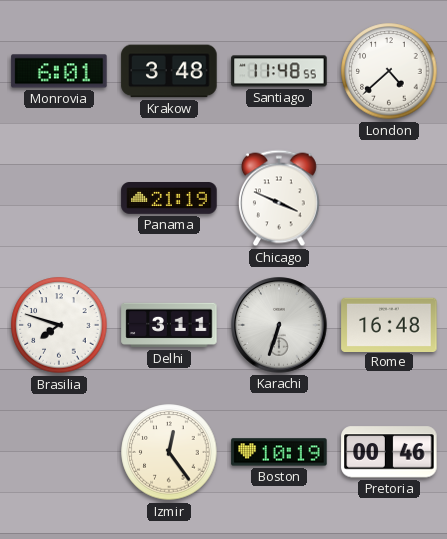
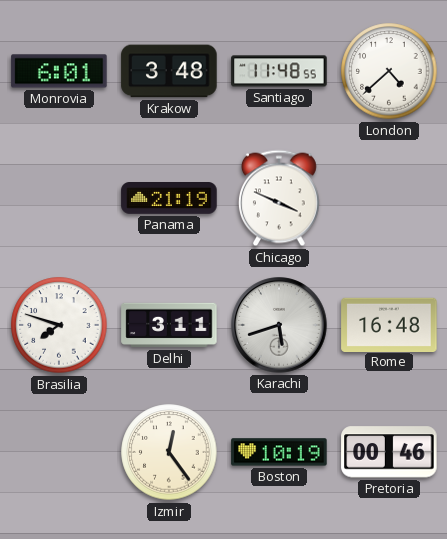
Karachi: 6:33 -> 5:42 (279, 325)
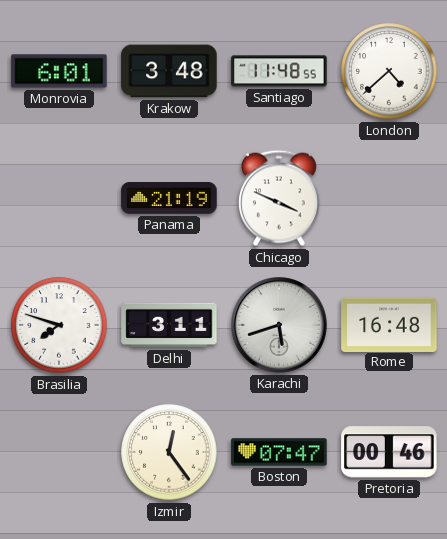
Boston: 10:19 -> 07:47 (279, 452)
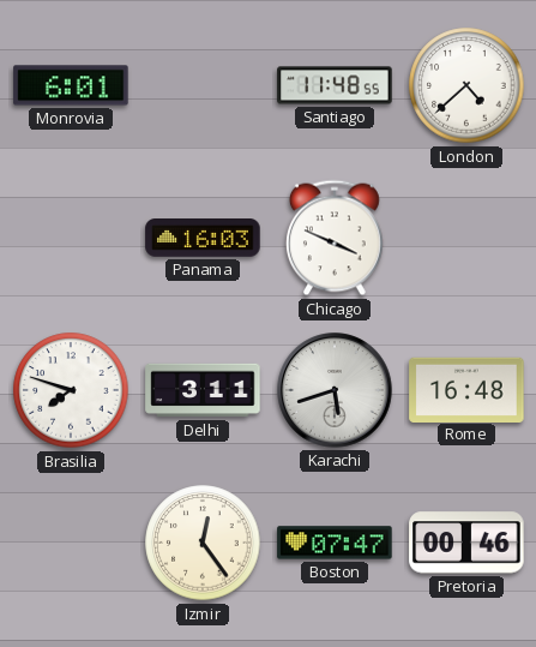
Krakow: 3:48 -> none (169, 71)
Panama: 21:19 -> 16:03 (203, 239)
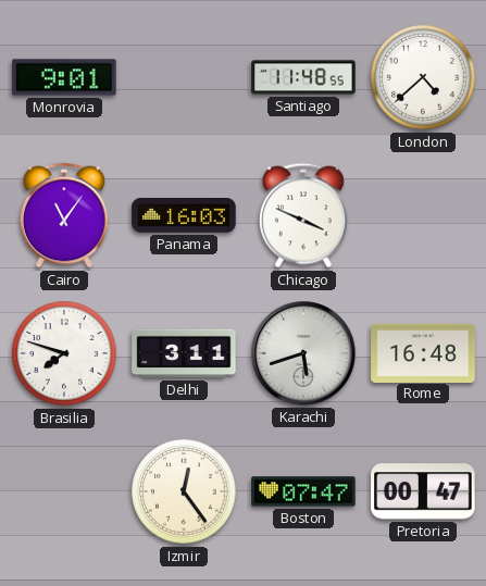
Monrovia: 6:01 -> 9:01 (64, 77)
Cairo: none -> 11:06 (64, 215)
Pretoria: 00:46 -> 00:47 (423, 491)
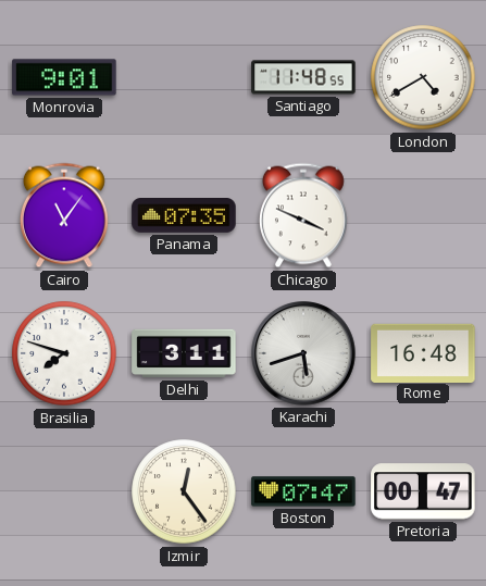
London: 4:38 -> 4:40 (423, 77)
Panama: 16:03 -> 07:35 (184, 216)
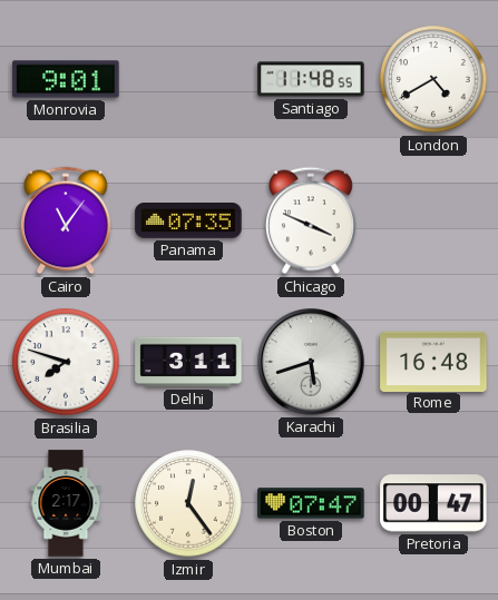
Mumbai: none -> 2:17 (66, 503)
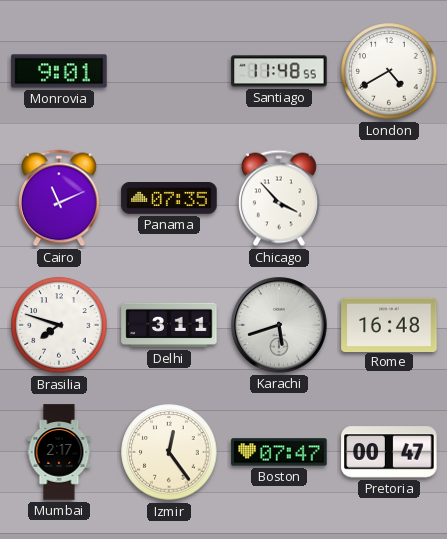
Cairo: 11:06 -> 11:11 (59, 198)
Chicago: 3:49 -> 3:53 (279, 198)
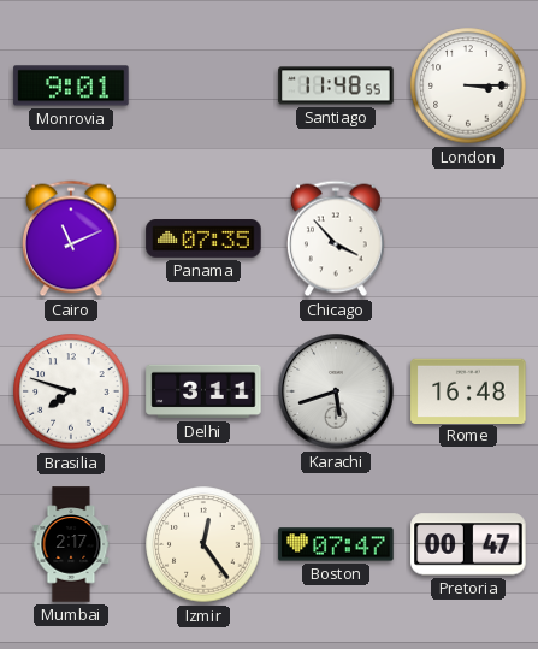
London: 4:40 -> 3:15 (468, 85)
